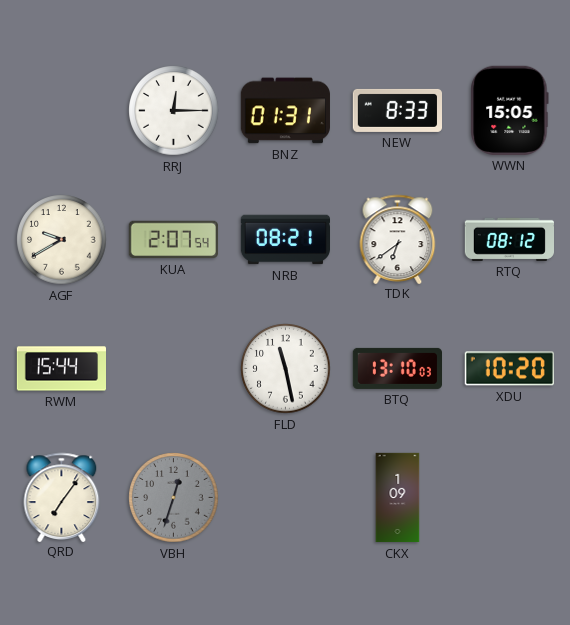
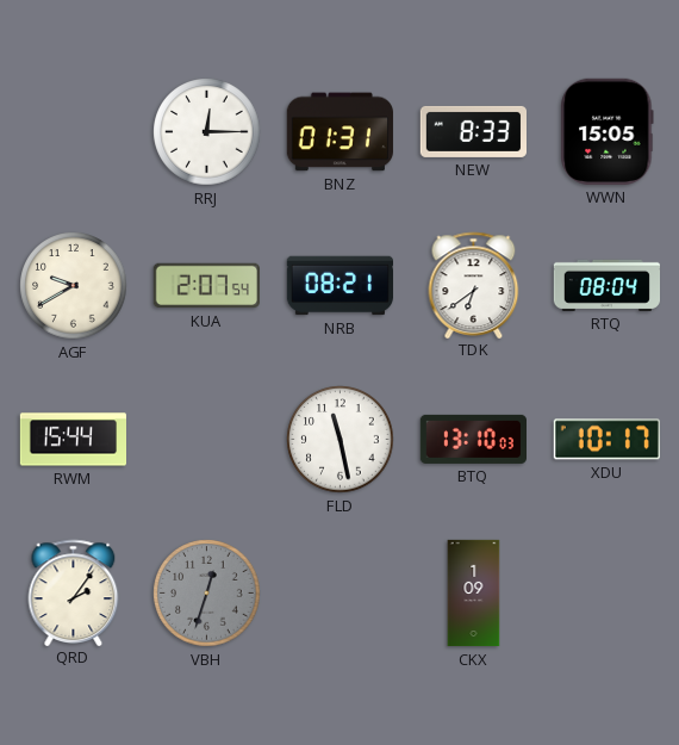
RTQ: 08:12 -> 08:04 (606, 285)
XDU: 10:20 -> 10:17 (606, 440)
QRD: 7:06 -> 2:06 (74, 592)
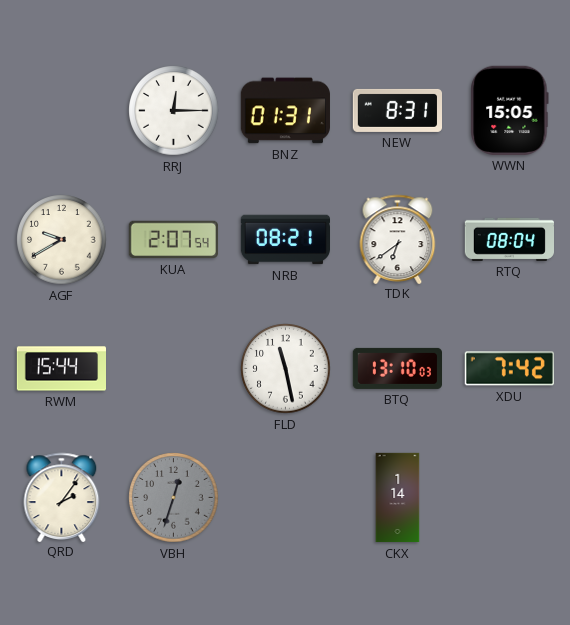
NEW: 8:33 -> 8:31 (397, 110)
XDU: 10:17 -> 7:42 (509, 369)
CKX: 1:09 -> 1:14 (398, 498)
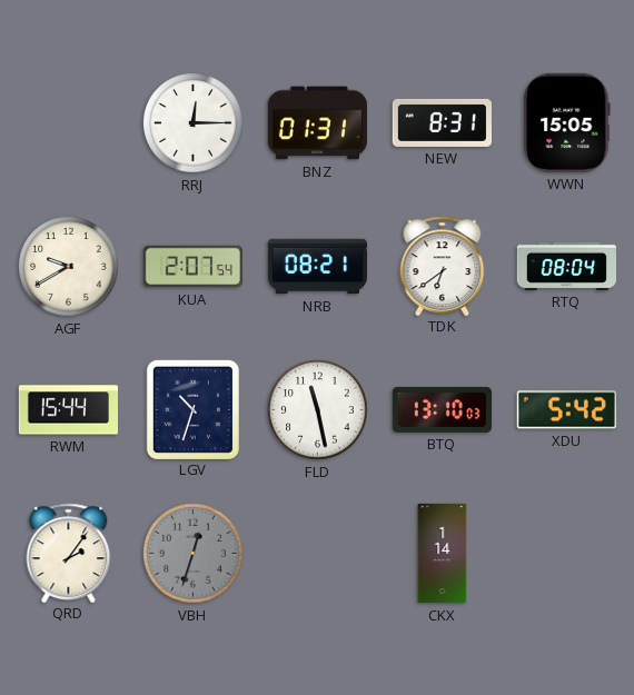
LGV: none -> 10:33 (192, 409)
XDU: 7:42 -> 5:42 (566, 410)
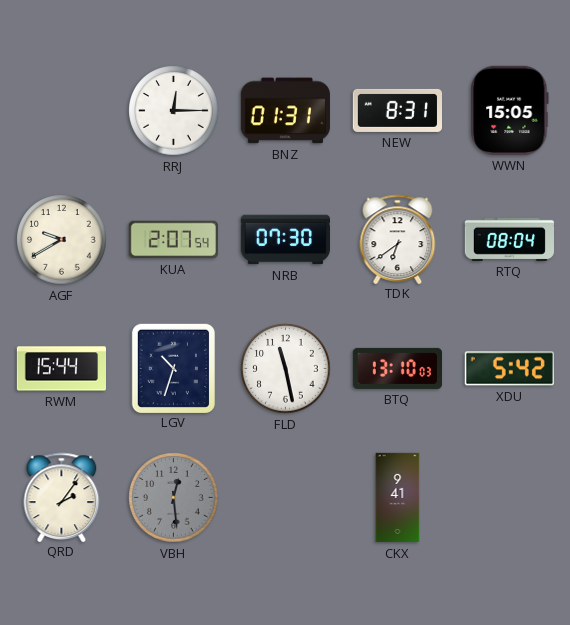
NRB: 08:21 -> 07:30 (285, 240)
VBH: 12:33 -> 12:29 (174, 498)
CKX: 1:14 -> 9:41 (398, 498)
